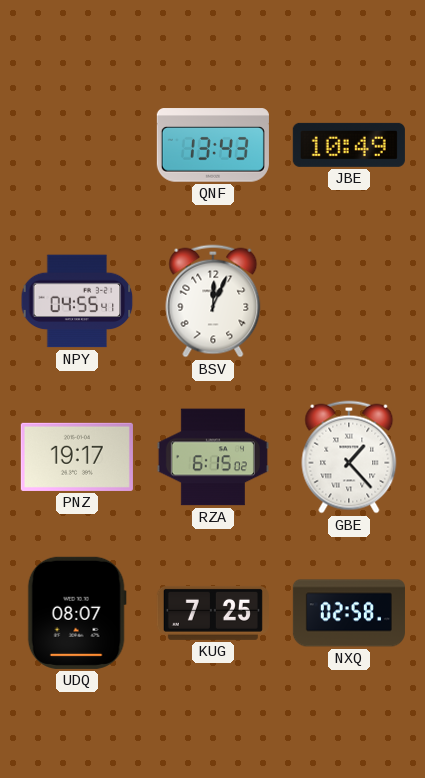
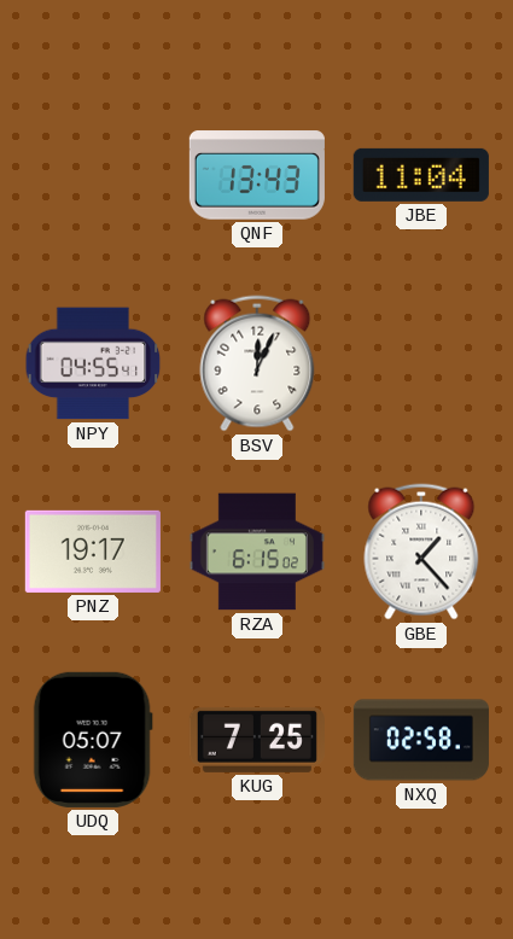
JBE: 10:49 -> 11:04 (421, 175)
UDQ: 08:07 -> 05:07 (93, 740)
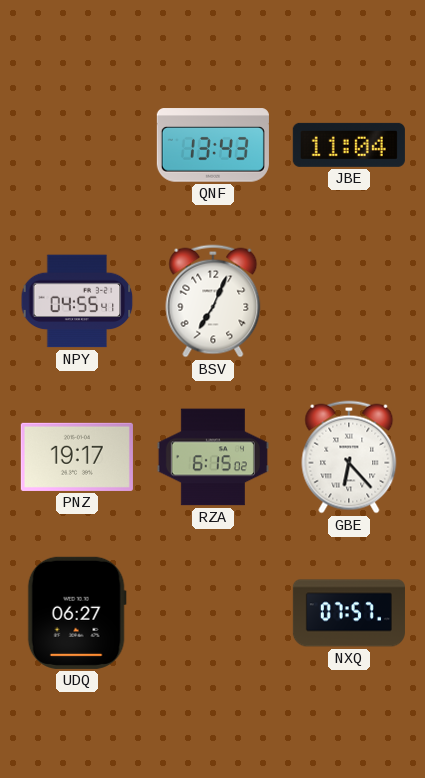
BSV: 12:04 -> 7:04 (213, 301)
GBE: 1:23 -> 6:23 (349, 457)
UDQ: 05:07 -> 06:27 (77, 613)
KUG: 7:25 -> none (257, 740)
NXQ: 02:58 -> 07:57 (349, 613)
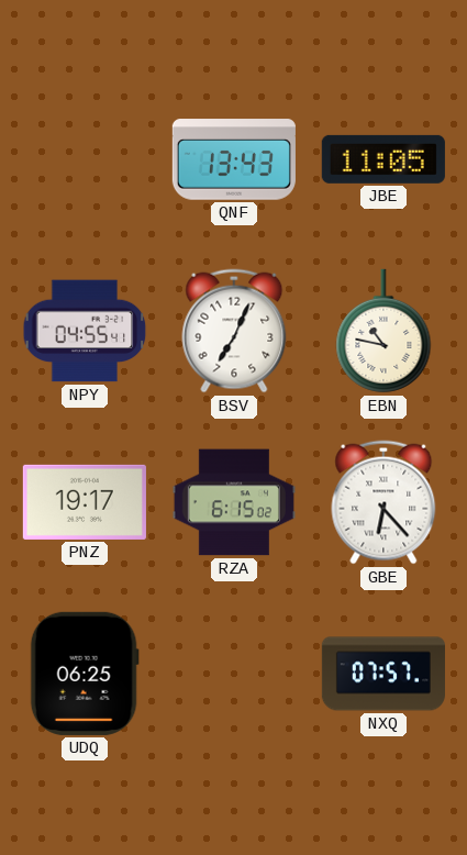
JBE: 11:04 -> 11:05 (383, 159)
EBN: none -> 10:47 (383, 331)
UDQ: 06:27 -> 06:25 (85, 674)
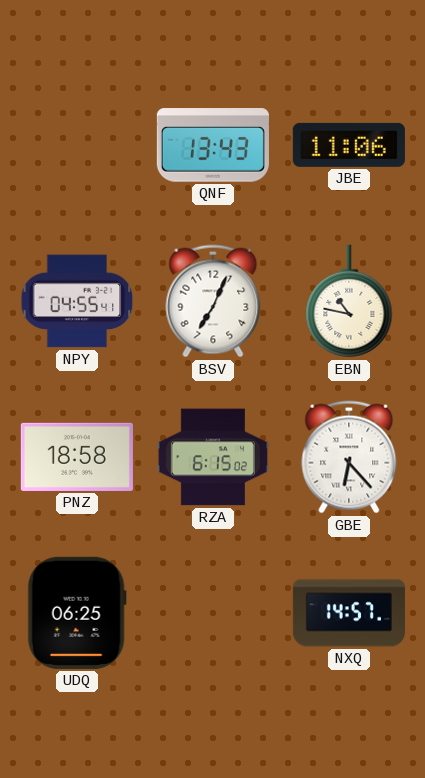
JBE: 11:05 -> 11:06 (349, 145)
PNZ: 19:17 -> 18:58 (77, 457)
NXQ: 07:57 -> 14:57 (349, 613)
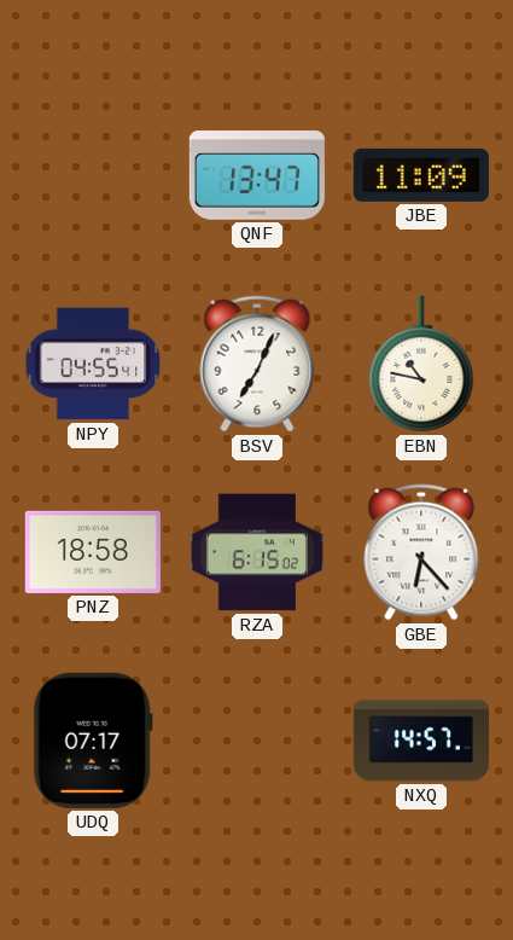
QNF: 13:43 -> 13:47 (257, 175)
JBE: 11:06 -> 11:09 (421, 175)
UDQ: 06:25 -> 07:17 (93, 741)
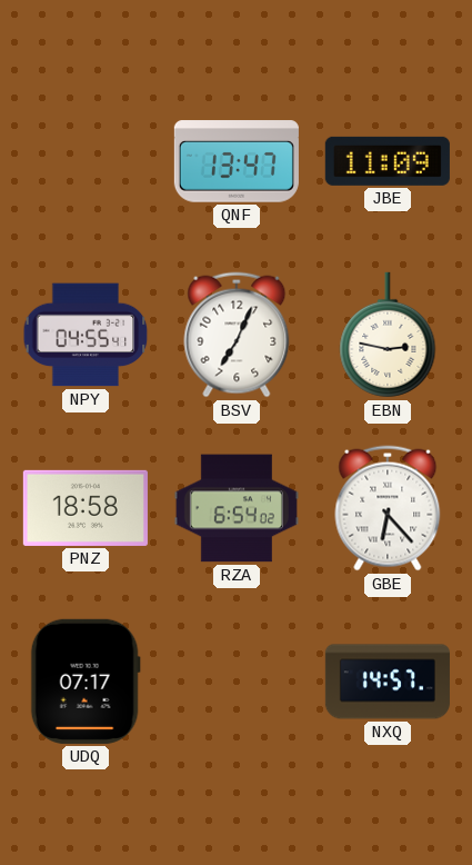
EBN: 10:47 -> 2:47 (388, 335)
RZA: 6:15 -> 6:54 (237, 508)
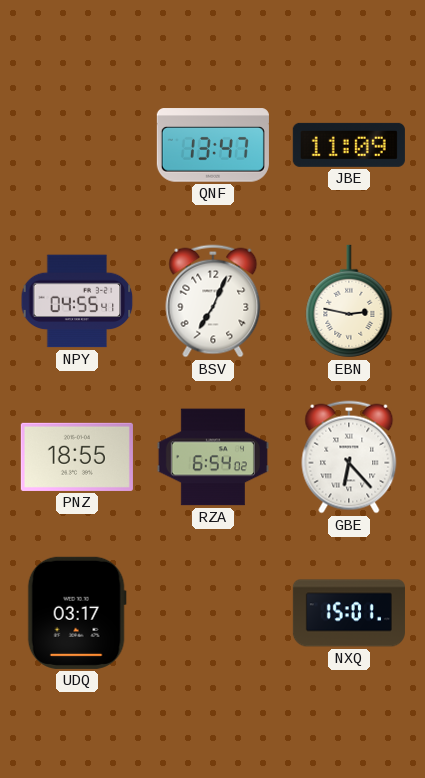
PNZ: 18:58 -> 18:55 (77, 457)
UDQ: 07:17 -> 03:17 (77, 613)
NXQ: 14:57 -> 15:01 (349, 613)
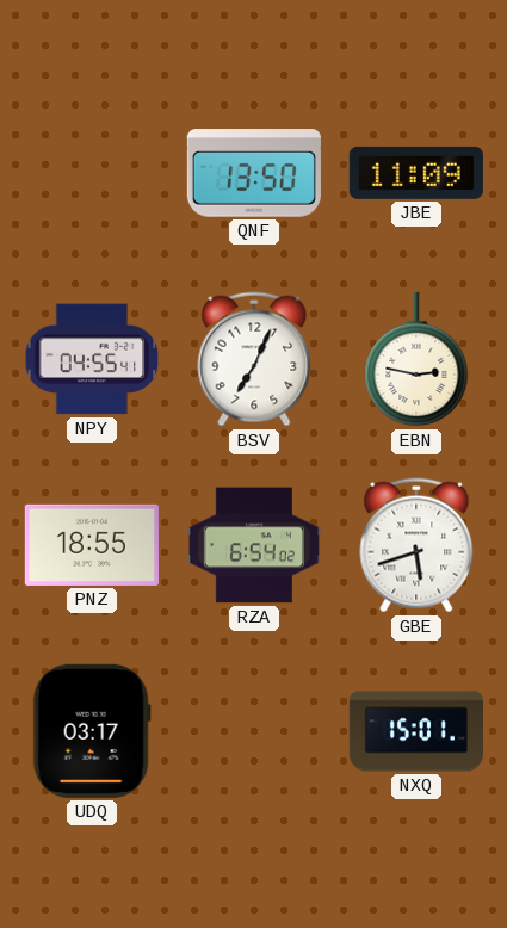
QNF: 13:47 -> 13:50 (254, 173)
GBE: 6:23 -> 5:42 (416, 545)
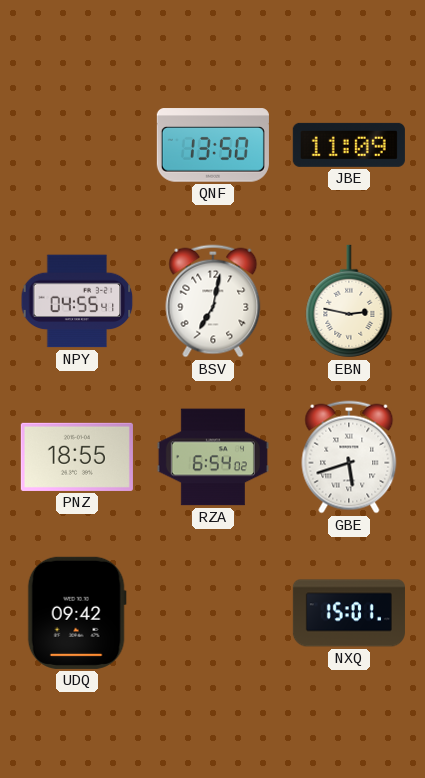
BSV: 7:04 -> 7:02 (213, 301)
UDQ: 03:17 -> 09:42 (77, 613)
